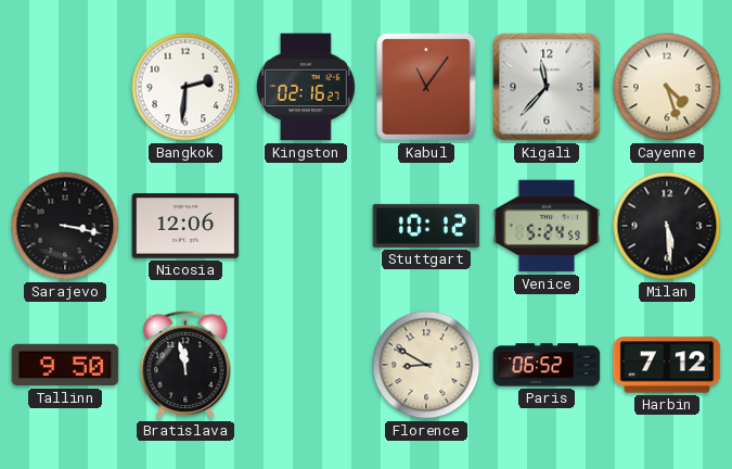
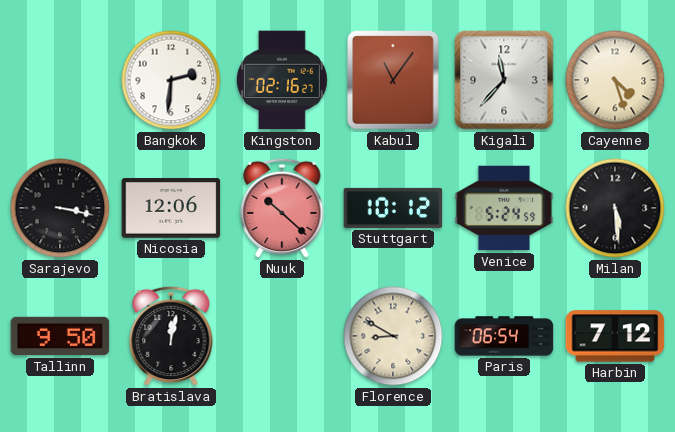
Nuuk: none -> 10:22 (282, 208)
Bratislava: 11:58 -> 12:02 (171, 336)
Paris: 06:52 -> 06:54 (504, 336)
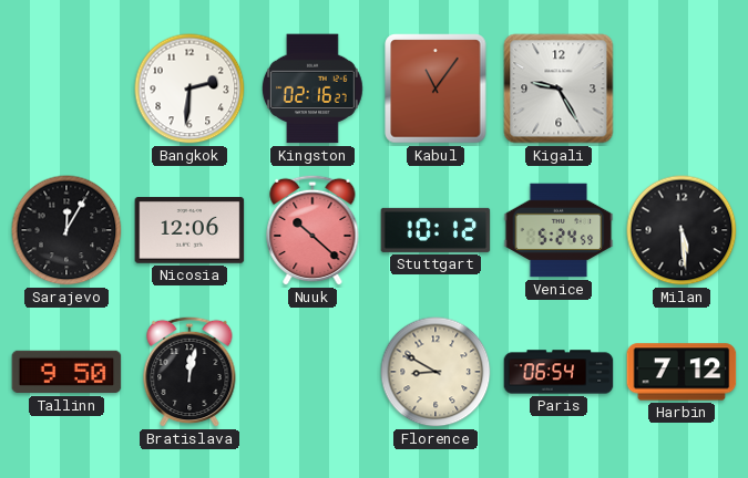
Kigali: 11:37 -> 9:25 (559, 89)
Cayenne: 4:27 -> none (615, 80)
Sarajevo: 3:17 -> 12:05 (66, 230)
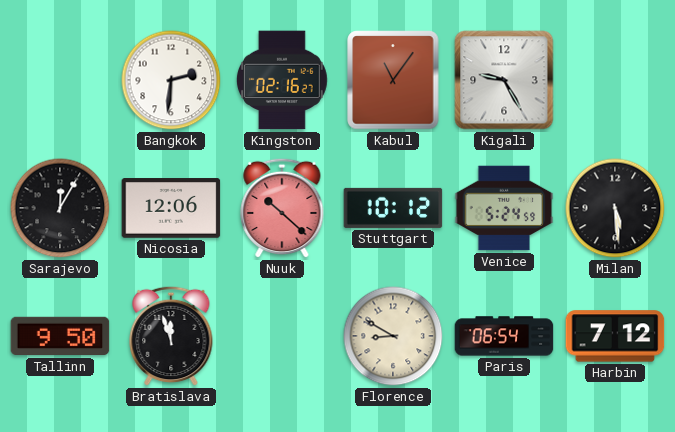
Bratislava: 12:02 -> 11:57 (171, 336)
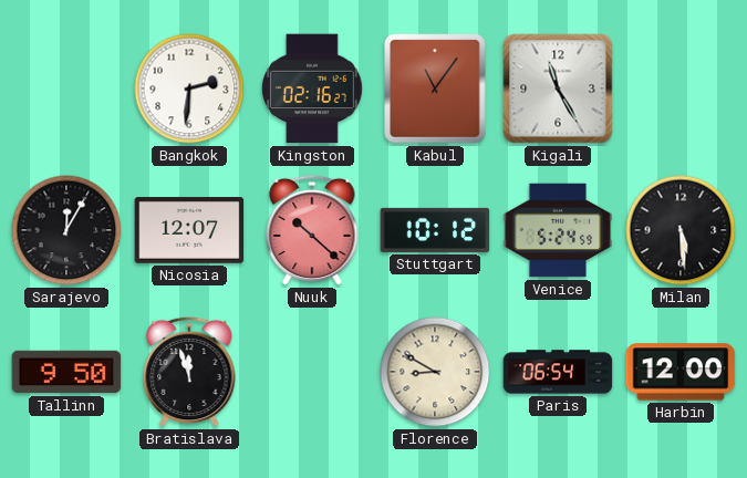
Kigali: 9:25 -> 11:25 (558, 89)
Nicosia: 12:06 -> 12:07 (189, 230)
Harbin: 7:12 -> 12:00 (681, 372)
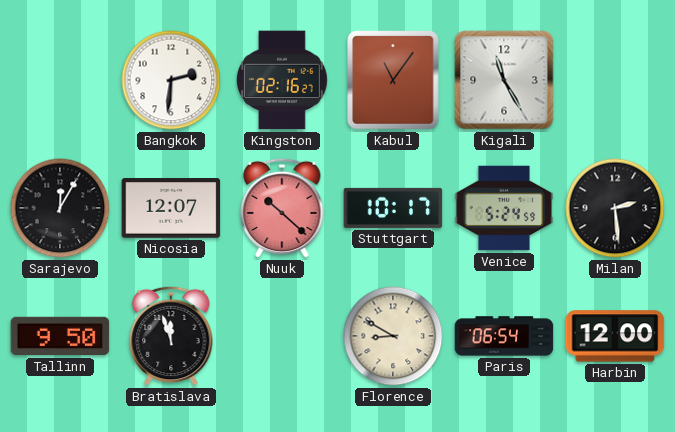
Stuttgart: 10:12 -> 10:17 (393, 208)
Milan: 5:29 -> 2:29 (615, 208)
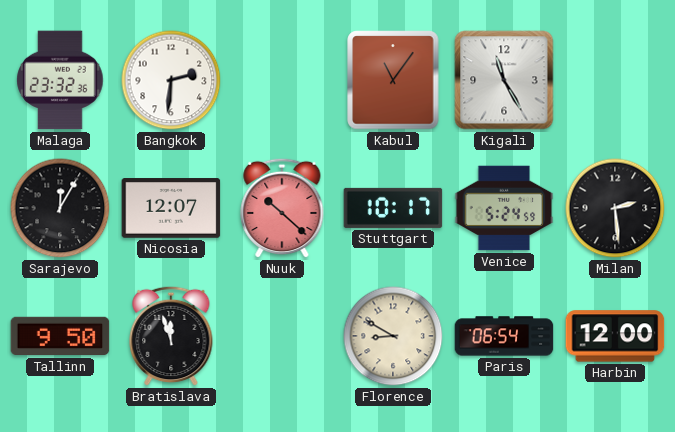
Malaga: none -> 23:32 (60, 80)
Kingston: 02:16 -> none (282, 80)
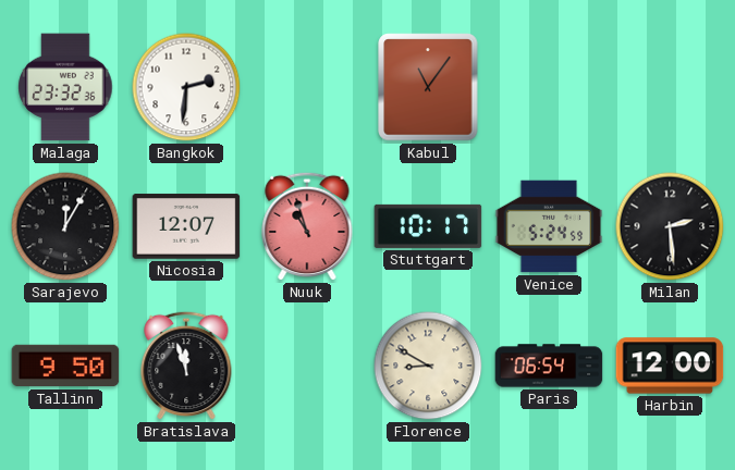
Kigali: 11:25 -> none (504, 80)
Nuuk: 10:22 -> 10:57 (307, 226)
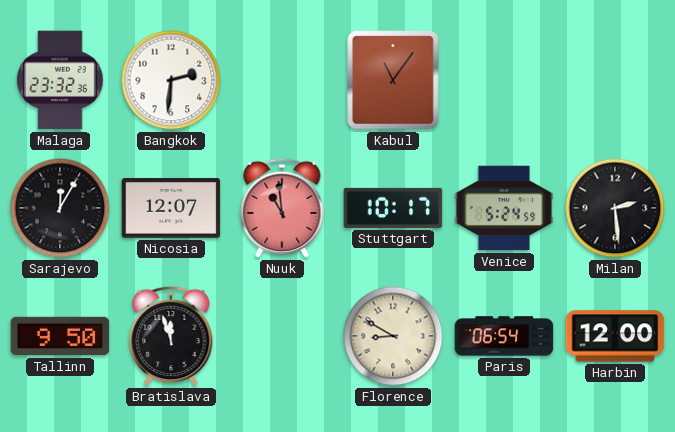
Nuuk: 10:57 -> 10:59 (282, 208)
